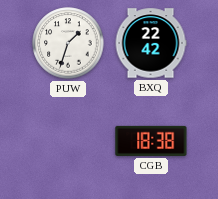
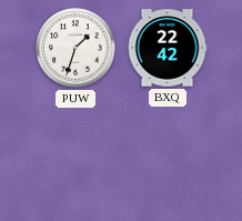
CGB: 18:38 -> none (151, 141)
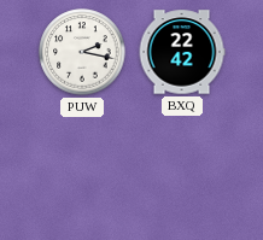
PUW: 1:33 -> 2:17 (82, 52)
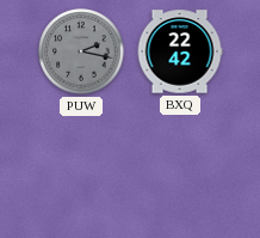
PUW dial: white -> grey (81, 51)
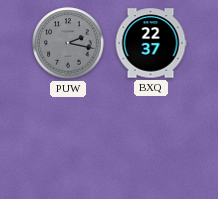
BXQ: 22:42 -> 22:37 (151, 43)
